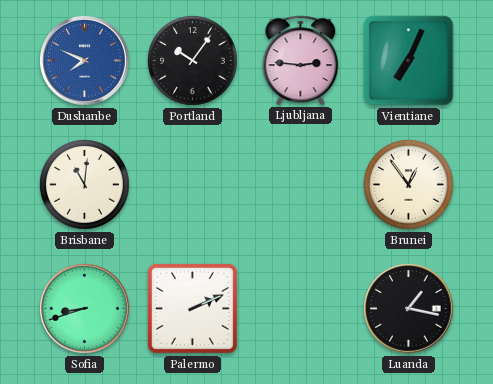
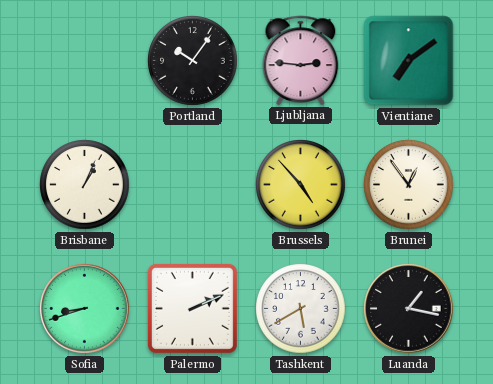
Dushanbe: 7:49 -> none (85, 61)
Vientiane: 7:04 -> 7:09 (409, 61)
Brisbane: 11:01 -> 1:04 (85, 185)
Brussels: none -> 4:53 (301, 185)
Tashkent: none -> 5:40 (301, 309)
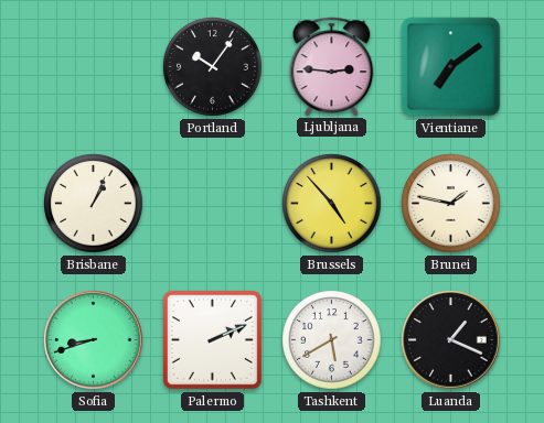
Brunei: 12:54 -> 1:47 (451, 204)
Luanda: 1:17 -> 1:19 (451, 340)
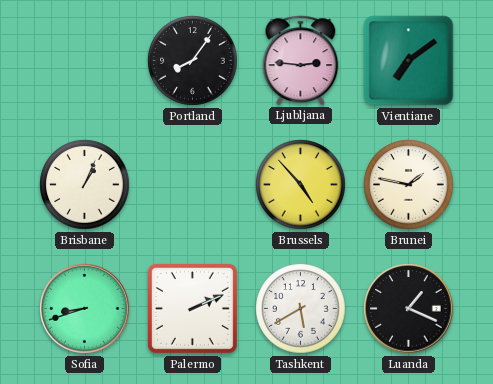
Portland: 10:06 -> 8:06 (193, 61)
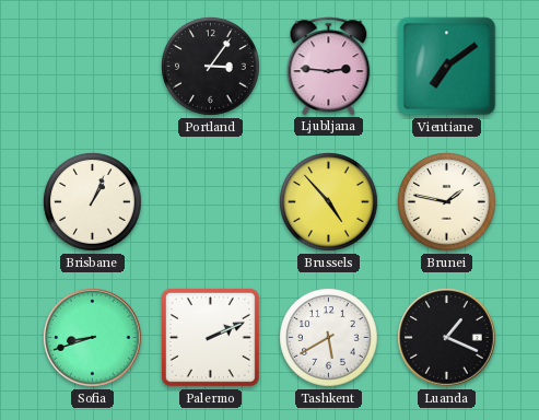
Portland: 8:06 -> 3:06 (211, 67)
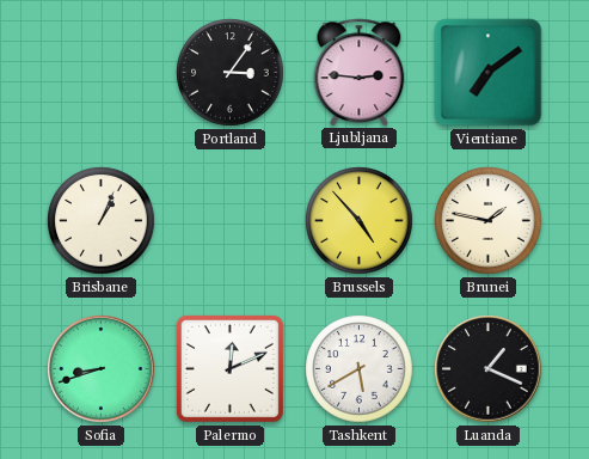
Palermo: 2:11 -> 12:11 (229, 368)
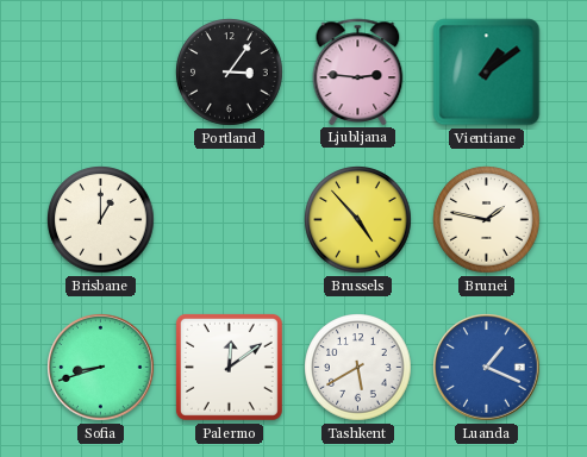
Vientiane: 7:09 -> 1:09 (487, 73)
Brisbane: 1:04 -> 1:00 (101, 220)
Palermo: 12:11 -> 12:09 (229, 367)
Luanda dial: black -> blue (487, 368)
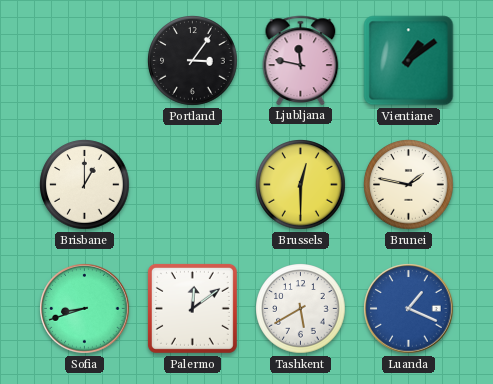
Ljubljana: 2:46 -> 11:47 (301, 60)
Brussels: 4:53 -> 12:30 (301, 185)
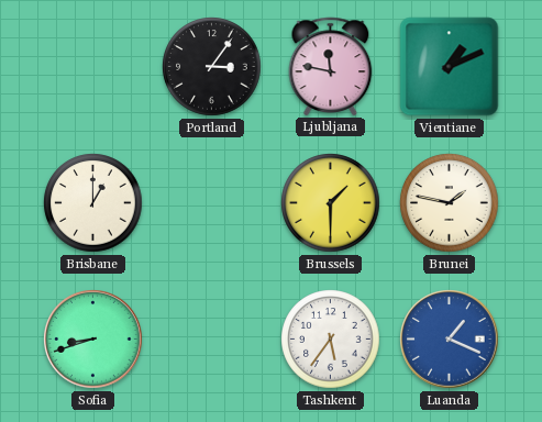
Vientiane: 1:09 -> 1:11 (450, 67)
Brussels: 12:30 -> 1:30 (331, 203)
Palermo: 12:09 -> none (192, 308)
Tashkent: 5:40 -> 5:36 (331, 340)
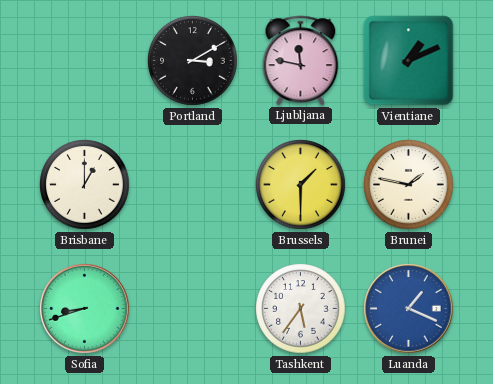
Portland: 3:06 -> 3:10 (193, 61)
